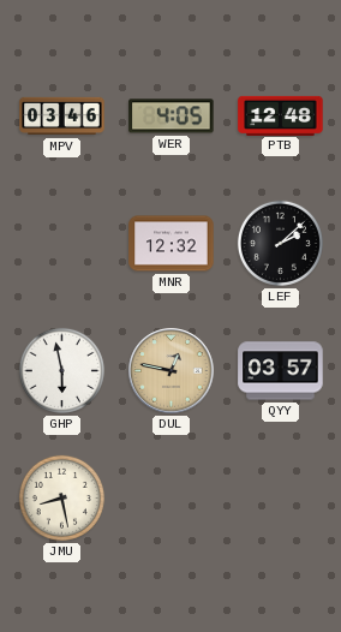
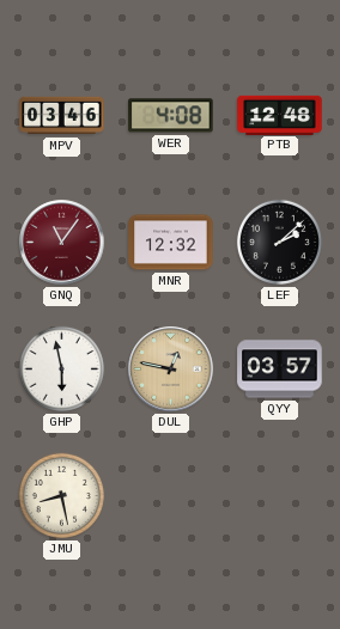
WER: 4:05 -> 4:08 (171, 116)
GNQ: none -> 11:06 (62, 243)
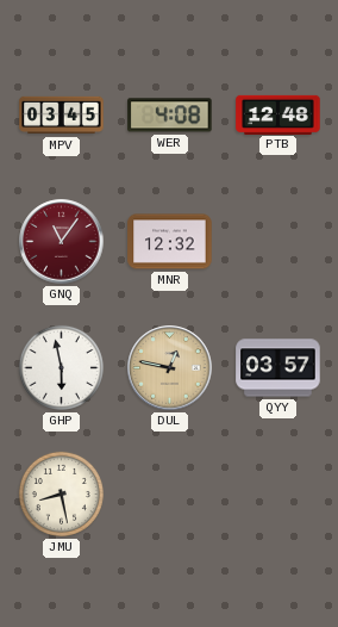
MPV: 03:46 -> 03:45 (62, 116)
LEF: 2:08 -> none (279, 242)
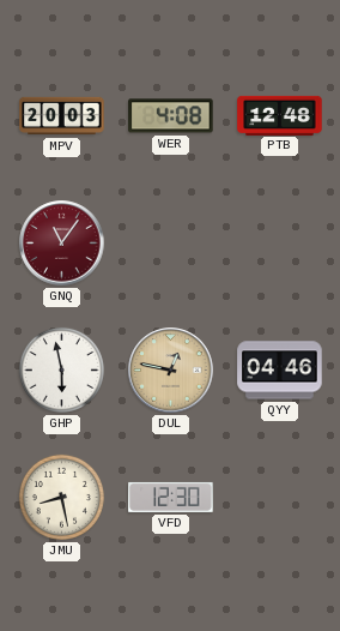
MPV: 03:45 -> 20:03 (62, 116)
MNR: 12:32 -> none (170, 242)
QYY: 03:57 -> 04:46 (280, 371)
VFD: none -> 12:30 (171, 497)
